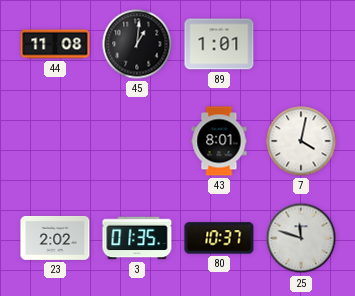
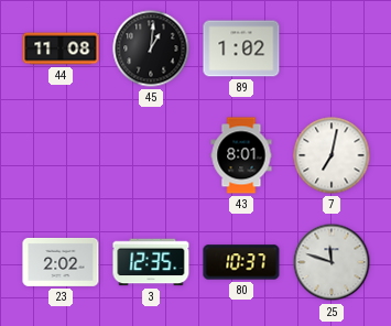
89: 1:01 -> 1:02 (241, 48)
7: 4:02 -> 7:02 (332, 155)
3: 01:35 -> 12:35 (151, 262)
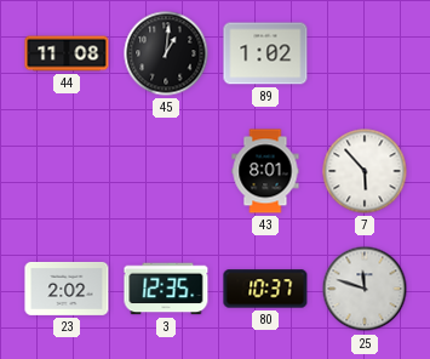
7: 7:02 -> 5:53 (365, 171)
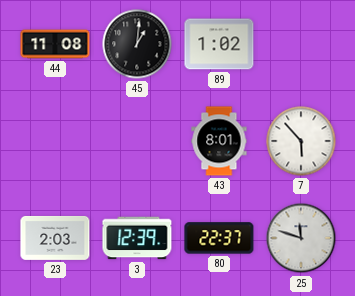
23: 2:02 -> 2:03 (55, 238)
3: 12:35 -> 12:39 (137, 238)
80: 10:37 -> 22:37 (219, 238)
